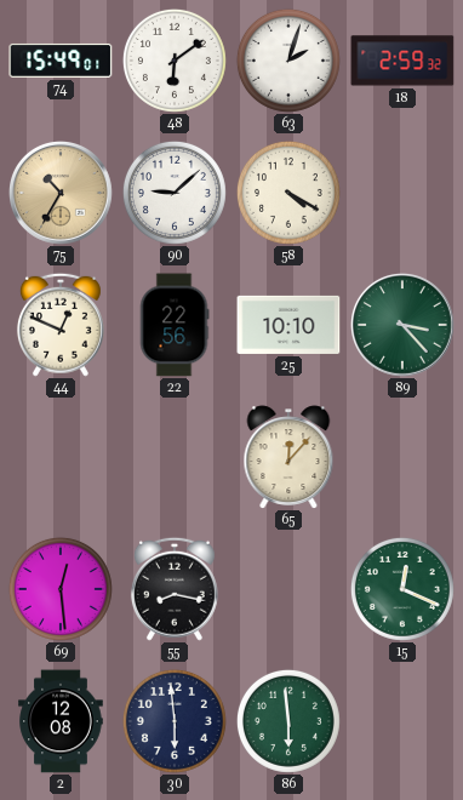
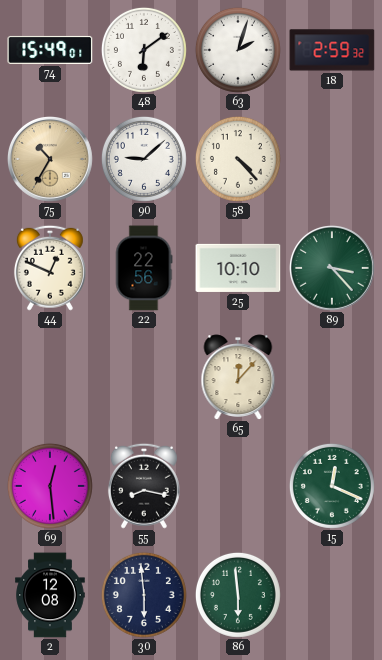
58: 4:20 -> 4:23 (238, 159)
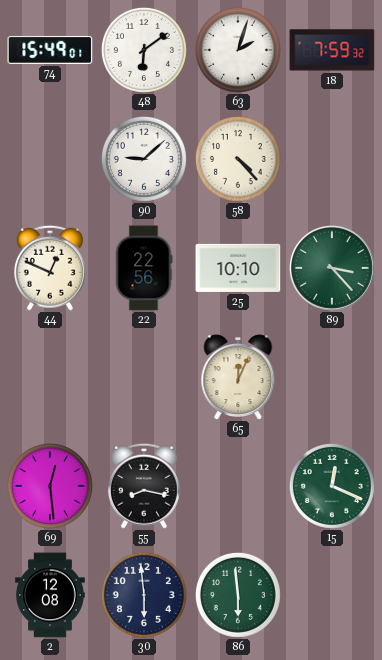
18: 2:59 -> 7:59 (332, 50)
75: 10:35 -> none (51, 160)
65: 12:07 -> 12:04 (238, 377)
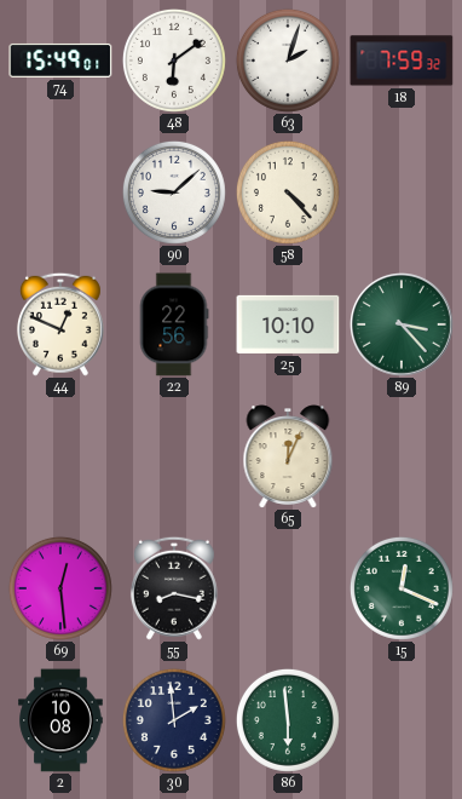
2: 12:08 -> 10:08 (60, 720)
30: 5:59 -> 1:59 (174, 720)
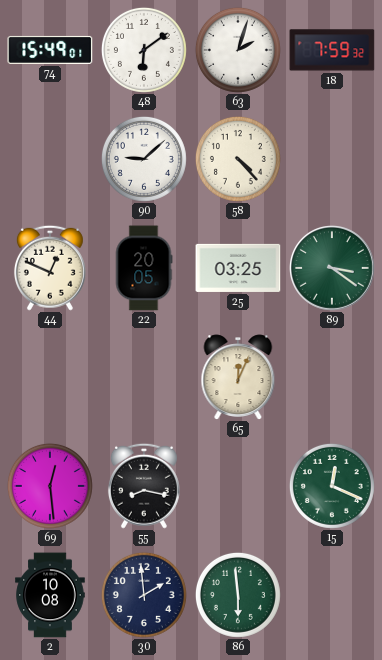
22: 22:56 -> 20:05 (144, 268)
25: 10:10 -> 03:25 (238, 268)
89: 3:23 -> 3:21 (333, 269)
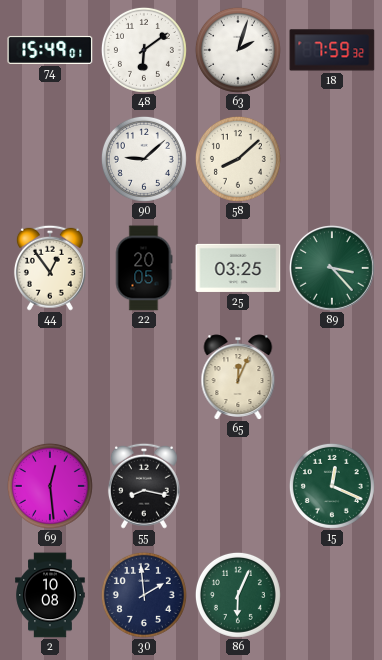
58: 4:23 -> 8:08 (238, 159)
44: 12:49 -> 12:54 (50, 268)
89: 3:21 -> 3:23 (333, 269)
86: 5:59 -> 6:04 (238, 595)
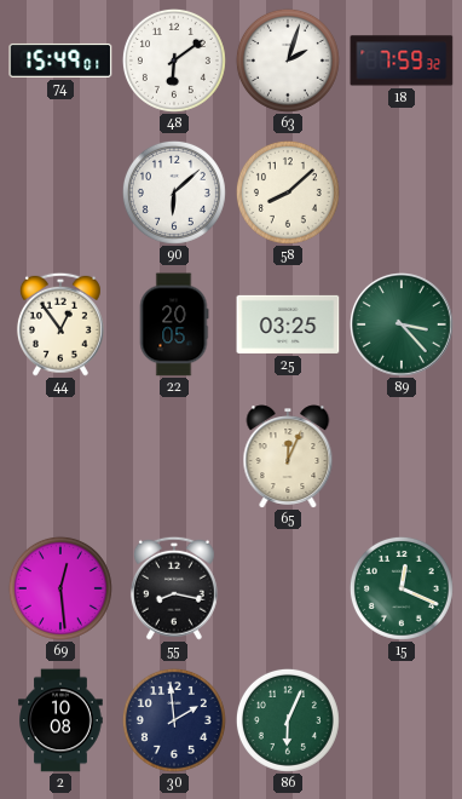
90: 9:08 -> 6:08 (174, 192)
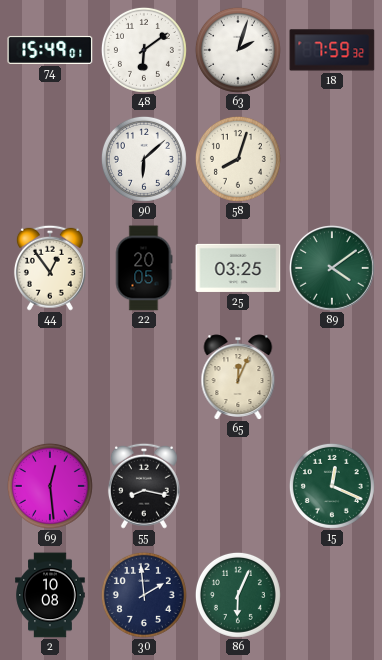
58: 8:08 -> 8:03 (238, 159)
89: 3:23 -> 4:09 (333, 269)
